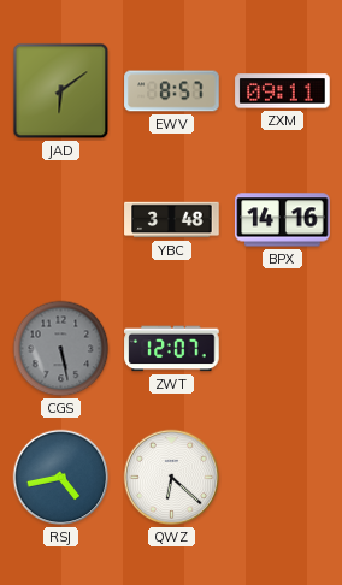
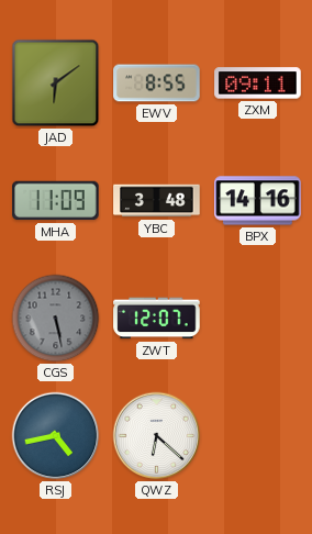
EWV: 8:57 -> 8:55 (157, 84)
MHA: none -> 11:09 (56, 201)
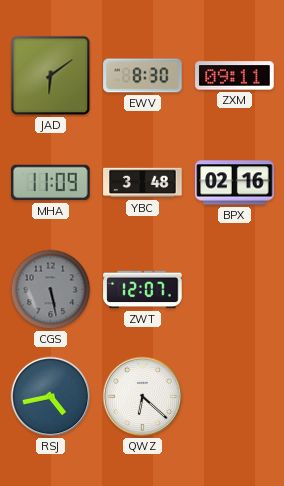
EWV: 8:55 -> 8:30 (143, 76)
BPX: 14:16 -> 02:16 (235, 183)
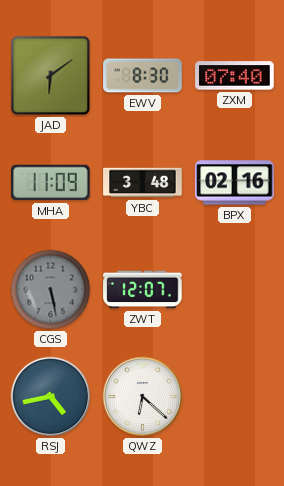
ZXM: 09:11 -> 07:40 (235, 76)
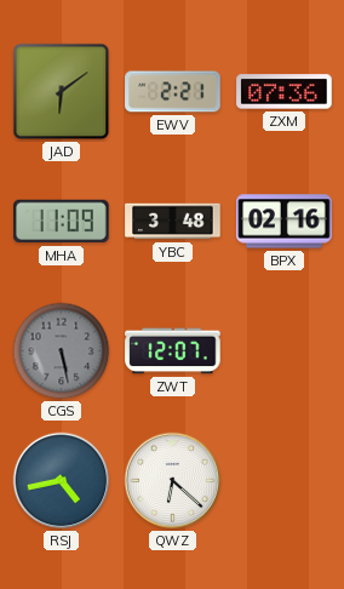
EWV: 8:30 -> 2:21 (173, 92)
ZXM: 07:40 -> 07:36 (285, 92)
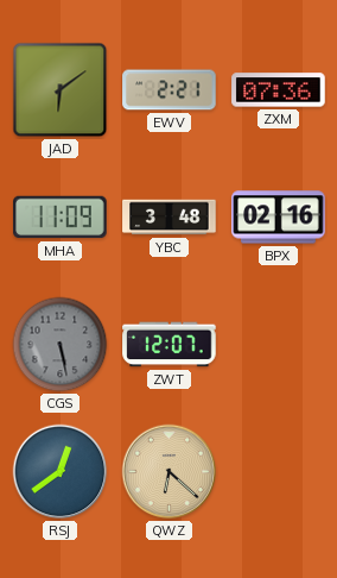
RSJ: 4:43 -> 12:39 (61, 472)
QWZ dial: white -> champagne (170, 472)
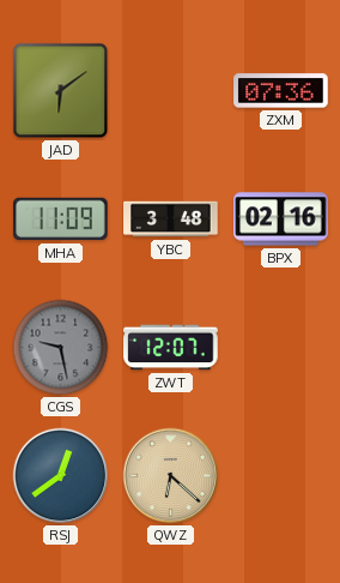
EWV: 2:21 -> none (170, 90)
CGS: 5:28 -> 9:28 (61, 348)
